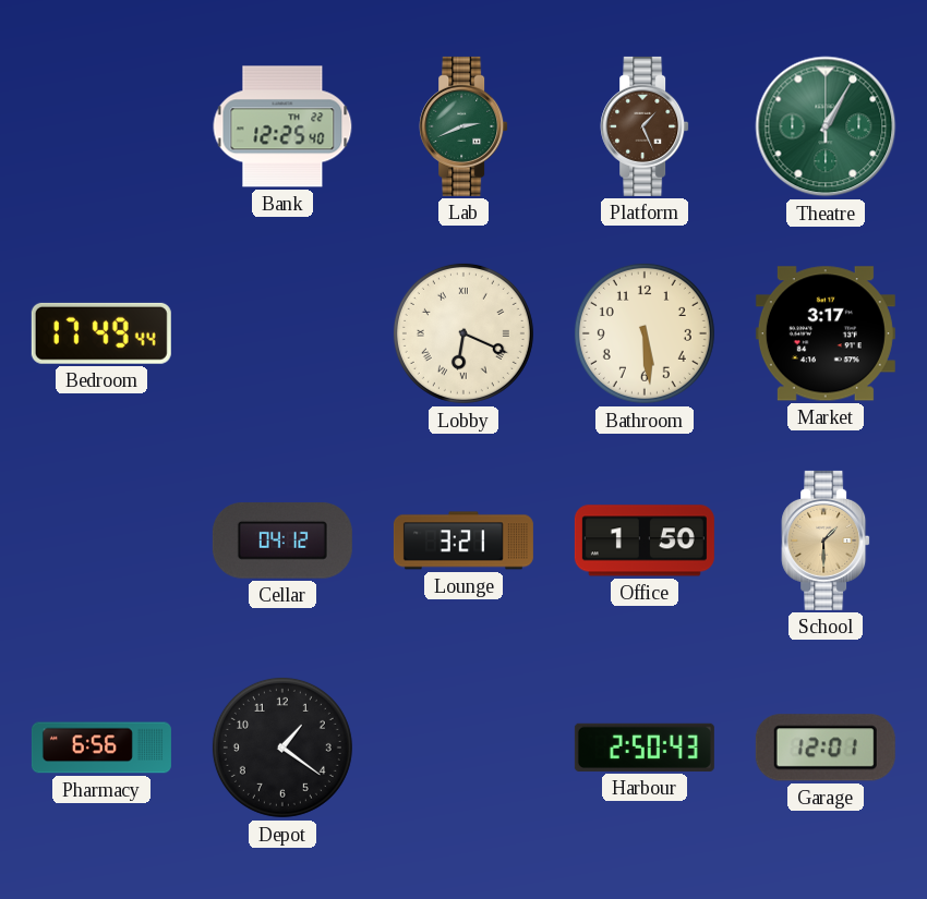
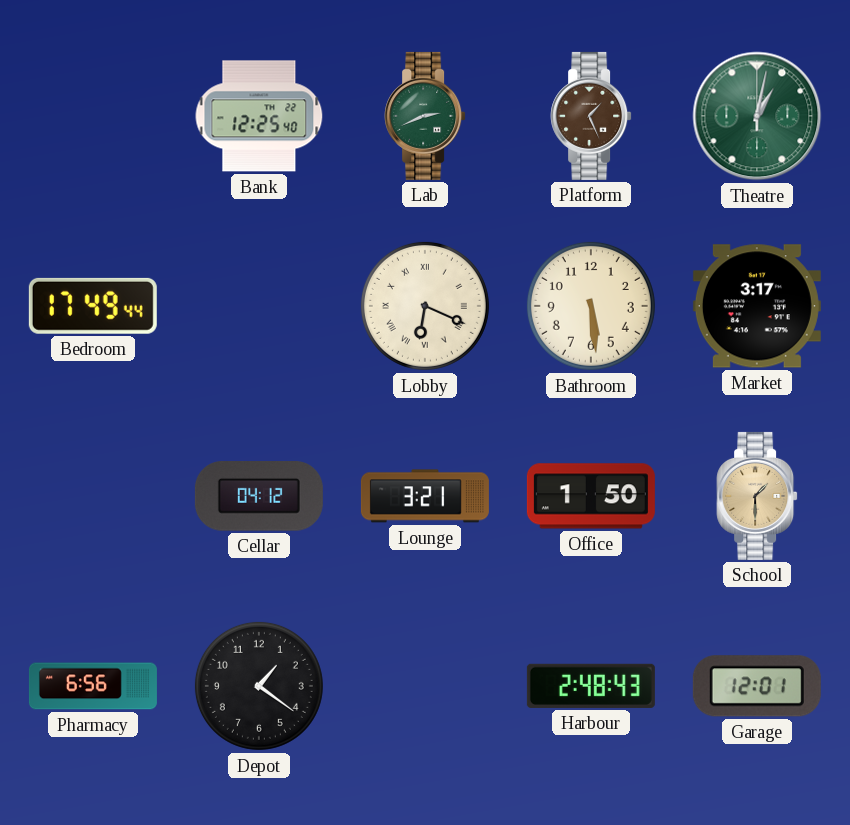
Theatre: 1:05 -> 1:02 (757, 116)
Harbour: 2:50 -> 2:48 (591, 686)
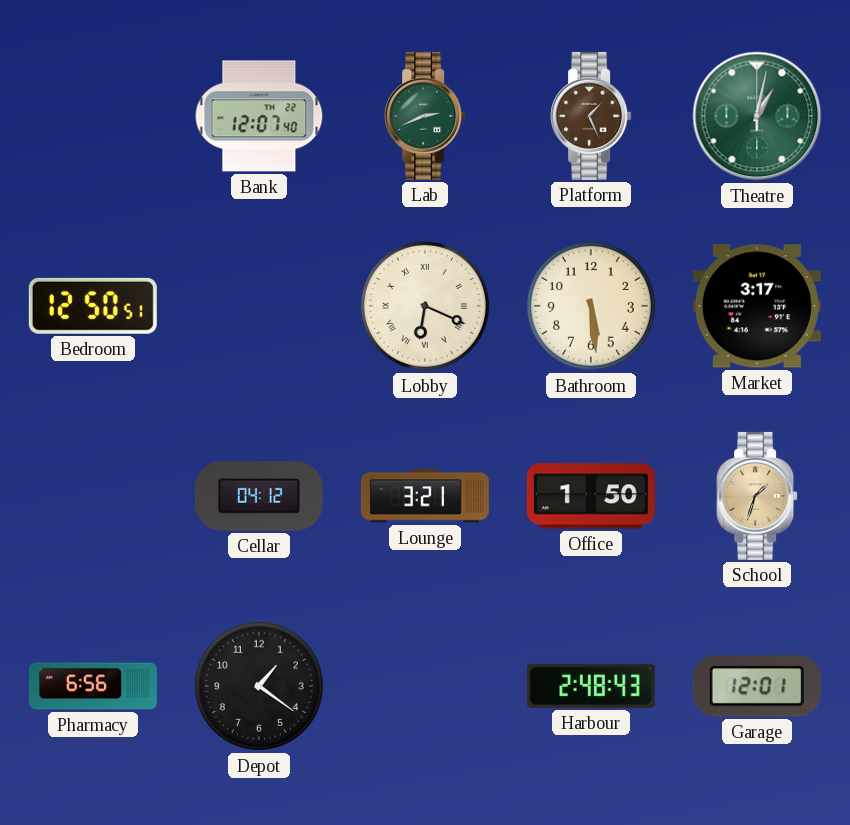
Bank: 12:25 -> 12:07 (259, 116)
Bedroom: 17:49 -> 12:50 (93, 306)
School: 1:30 -> 1:33 (757, 496)
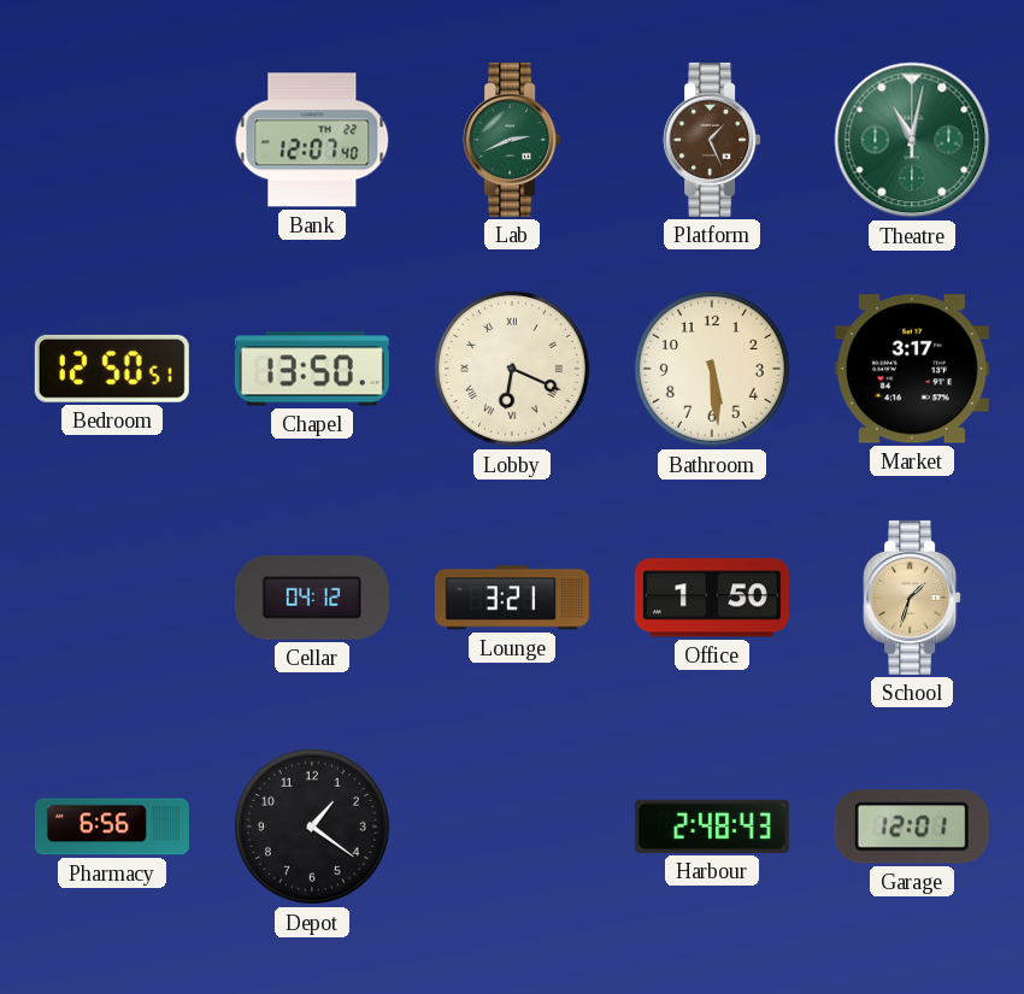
Theatre: 1:02 -> 11:02 (912, 140)
Chapel: none -> 13:50 (312, 369)
